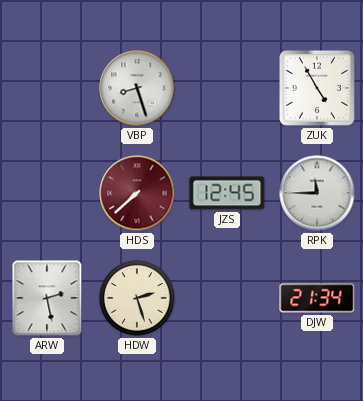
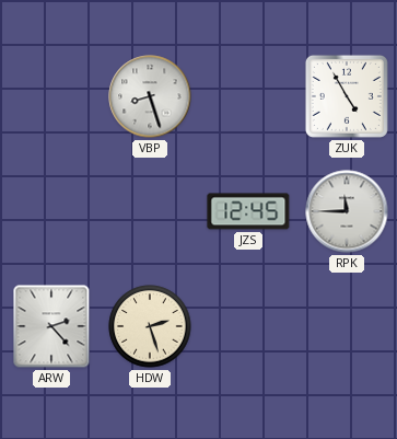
HDS: 7:38 -> none (137, 193)
ARW: 2:28 -> 2:23 (51, 326)
DJW: 21:34 -> none (317, 298)
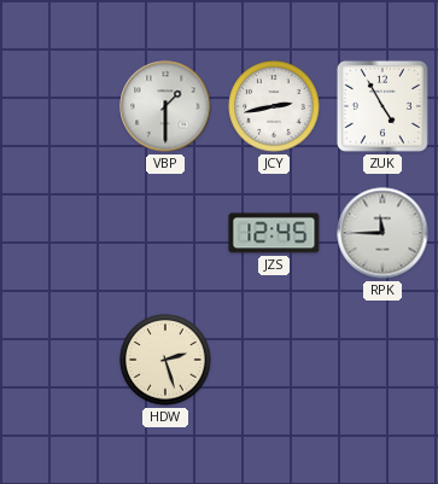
VBP: 8:27 -> 1:30 (165, 106)
JCY: none -> 2:43 (274, 106)
ARW: 2:23 -> none (51, 326)
